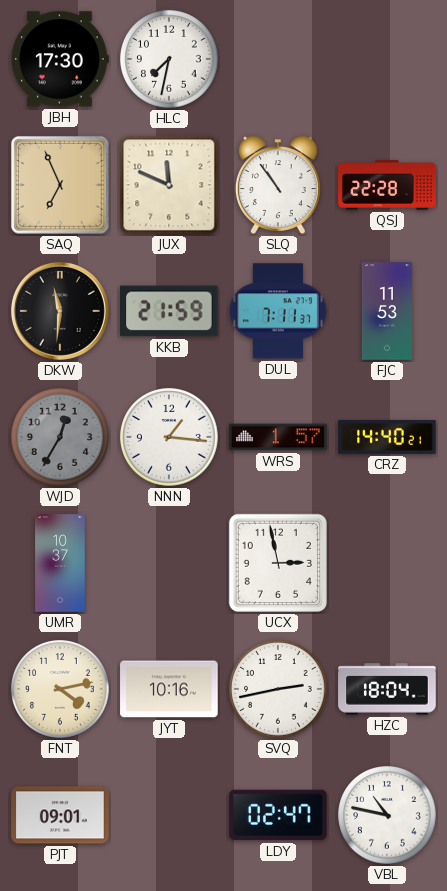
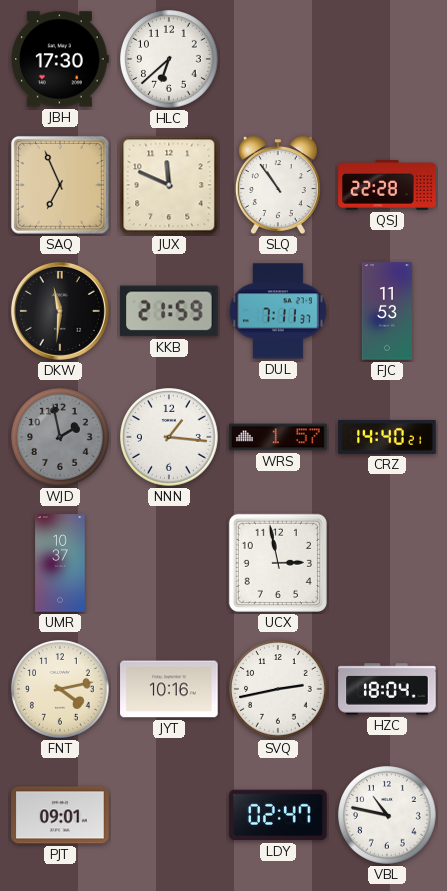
HLC: 7:32 -> 6:38 (169, 59)
WJD: 12:35 -> 1:58 (60, 437)
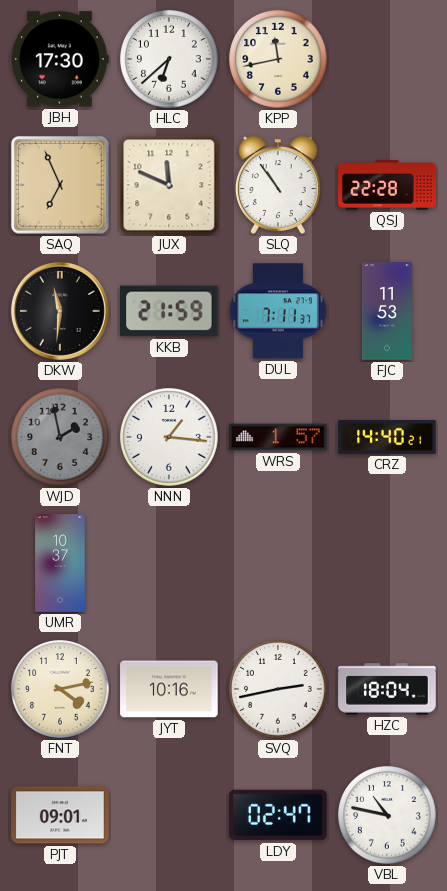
KPP: none -> 11:43 (278, 59)
UCX: 2:58 -> none (278, 563)
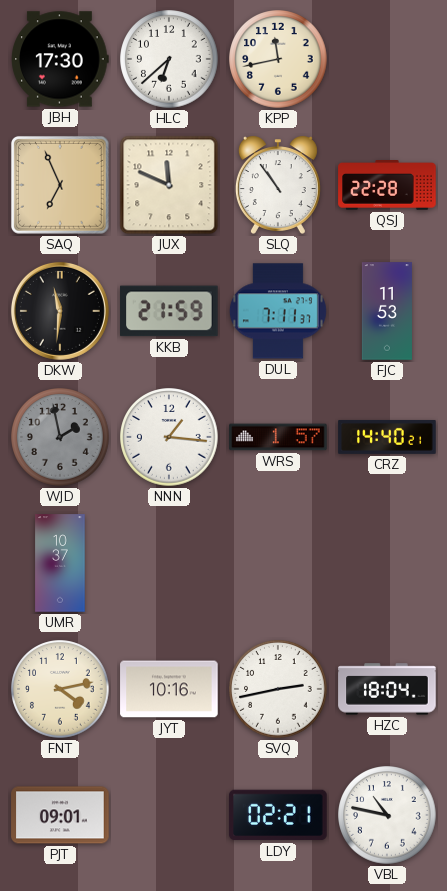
LDY: 02:47 -> 02:21 (278, 815)
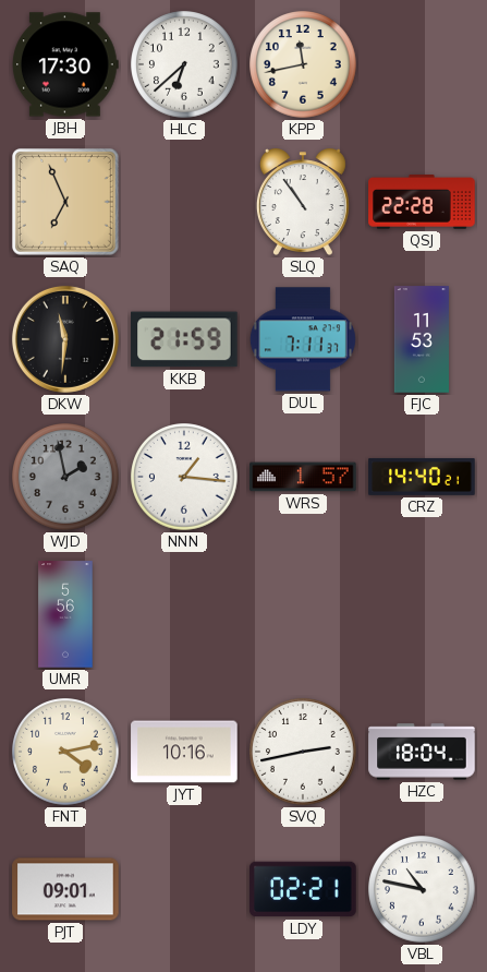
JUX: 11:49 -> none (169, 185)
UMR: 10:37 -> 5:56 (65, 614)
